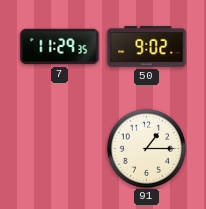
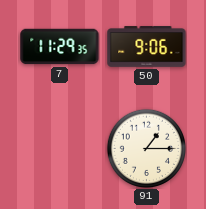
50: 9:02 -> 9:06 (147, 47)
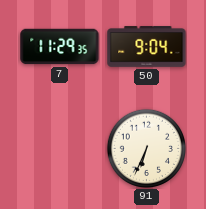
50: 9:06 -> 9:04 (147, 47)
91: 1:15 -> 6:34 (146, 148)
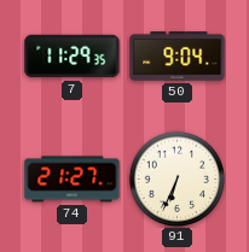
74: none -> 21:27 (73, 180)
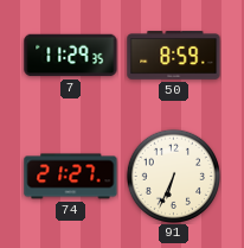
50: 9:04 -> 8:59 (174, 56)
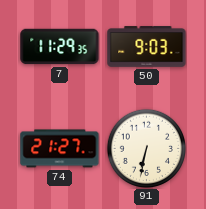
50: 8:59 -> 9:03 (147, 47)
91: 6:34 -> 6:32 (146, 148)
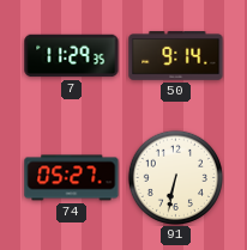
50: 9:03 -> 9:14 (176, 56)
74: 21:27 -> 05:27 (72, 178)
